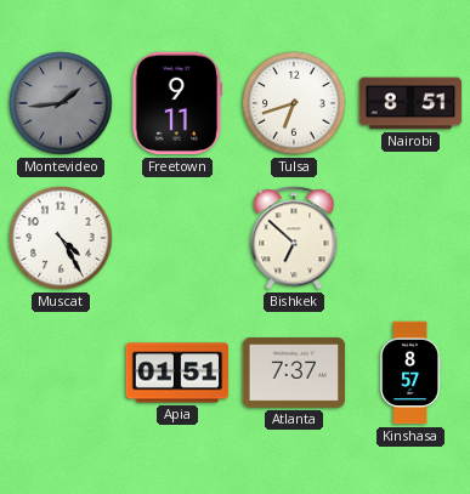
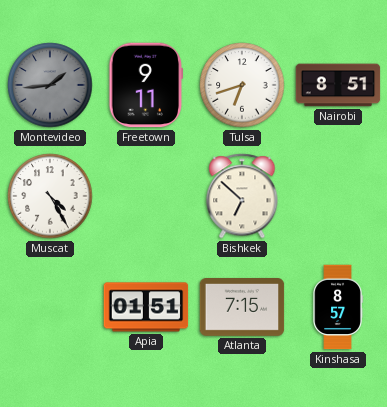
Atlanta: 7:37 -> 7:15 (242, 308)
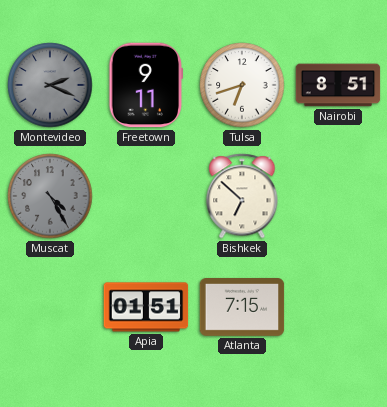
Montevideo: 1:44 -> 2:19 (50, 85)
Muscat dial: white -> grey (50, 196)
Kinshasa: 8:57 -> none (338, 307)
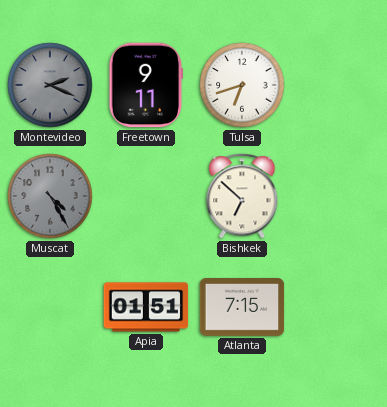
Nairobi: 8:51 -> none (338, 85)
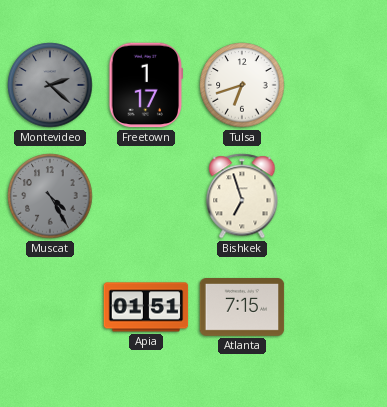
Montevideo: 2:19 -> 2:22 (50, 85)
Freetown: 9:11 -> 1:17 (146, 85)
Bishkek: 6:52 -> 6:57 (242, 196)
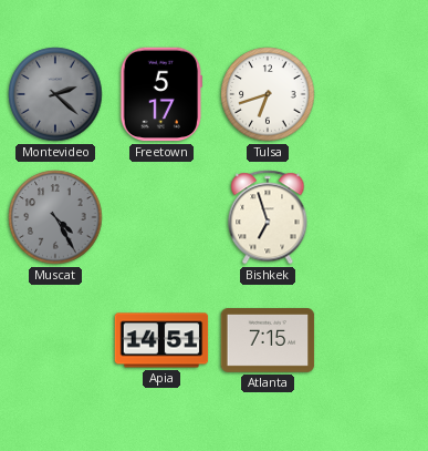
Freetown: 1:17 -> 5:17 (161, 94)
Apia: 01:51 -> 14:51 (161, 340)
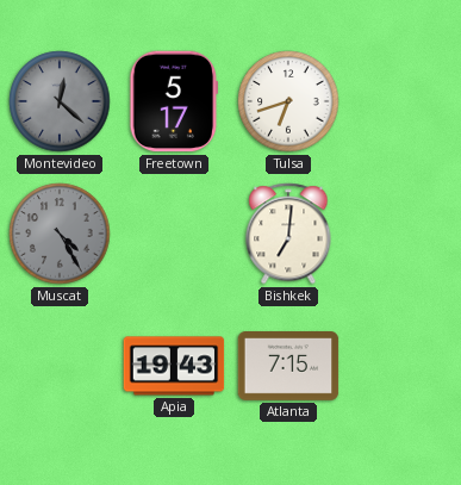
Montevideo: 2:22 -> 12:22 (60, 101)
Bishkek: 6:57 -> 7:01 (288, 234)
Apia: 14:51 -> 19:43 (174, 366)
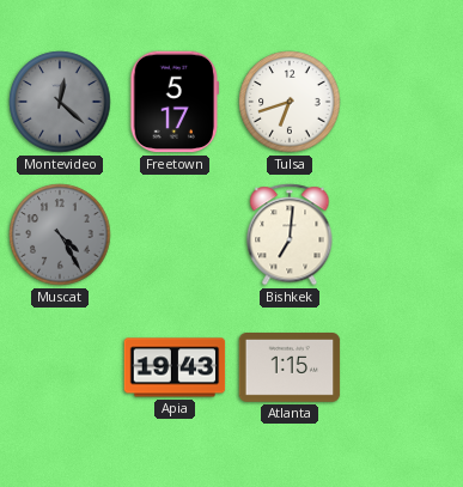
Atlanta: 7:15 -> 1:15 (290, 369)
